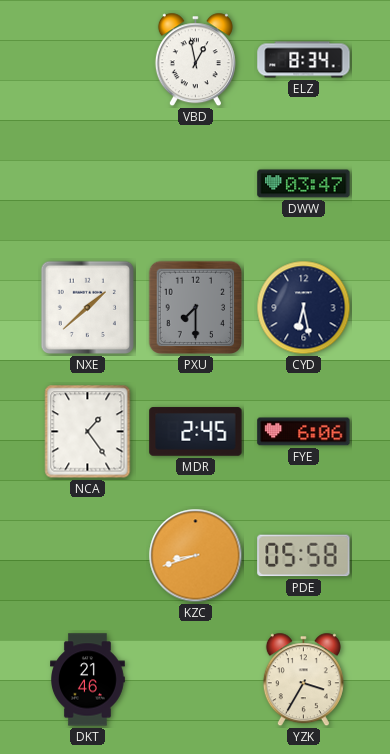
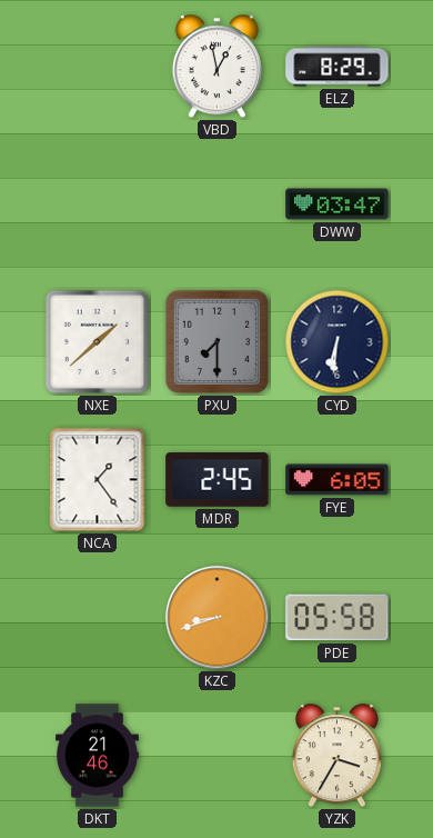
ELZ: 8:34 -> 8:29 (338, 67)
CYD: 6:28 -> 6:31 (338, 342)
FYE: 6:06 -> 6:05 (338, 480)
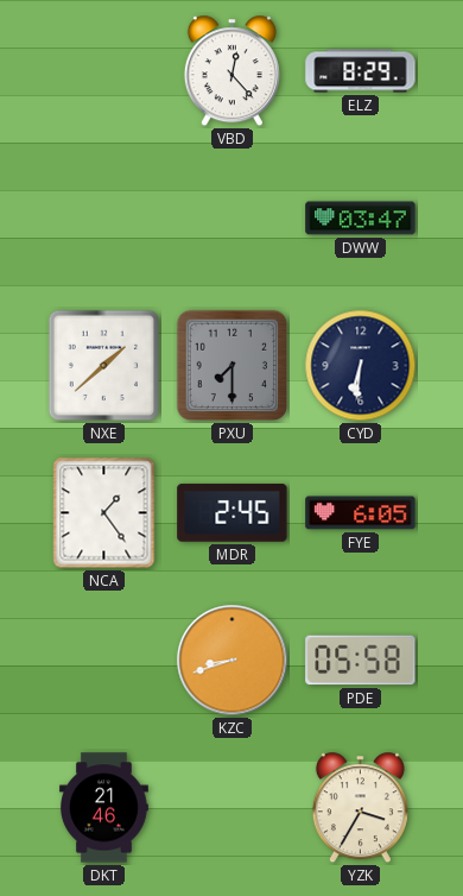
VBD: 12:58 -> 12:23 (231, 71)
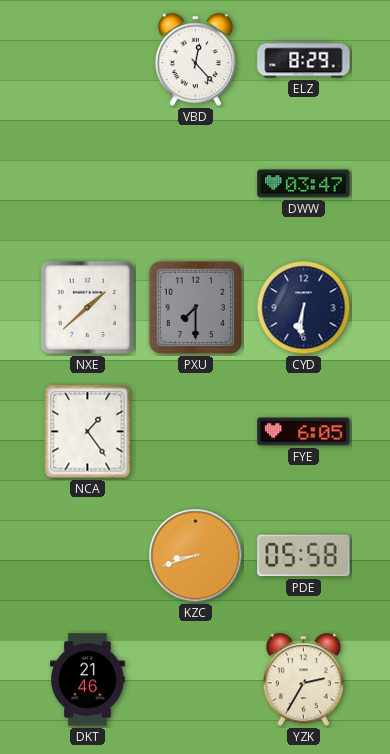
MDR: 2:45 -> none (233, 513)
YZK: 3:35 -> 2:35 (303, 680)
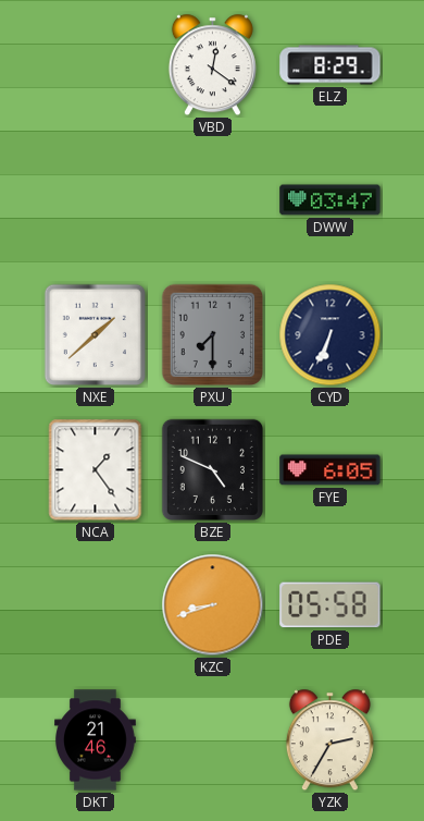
VBD: 12:23 -> 12:21 (212, 65)
CYD: 6:31 -> 6:34 (331, 335)
BZE: none -> 4:49 (212, 469)
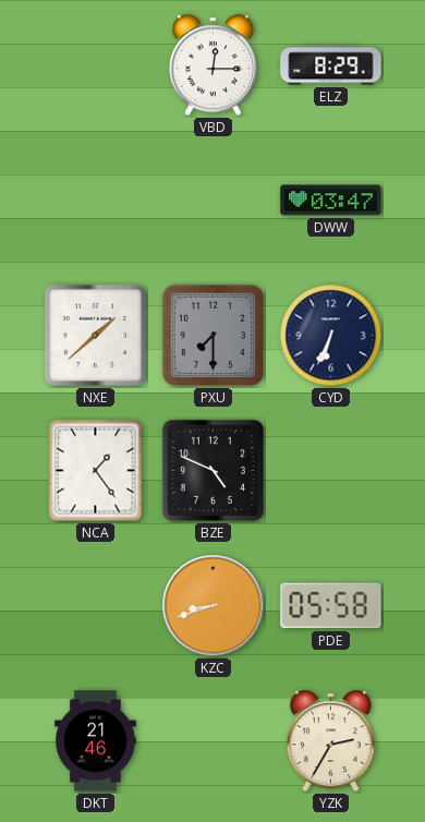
VBD: 12:21 -> 12:15 (212, 65)
FYE: 6:05 -> none (331, 470)
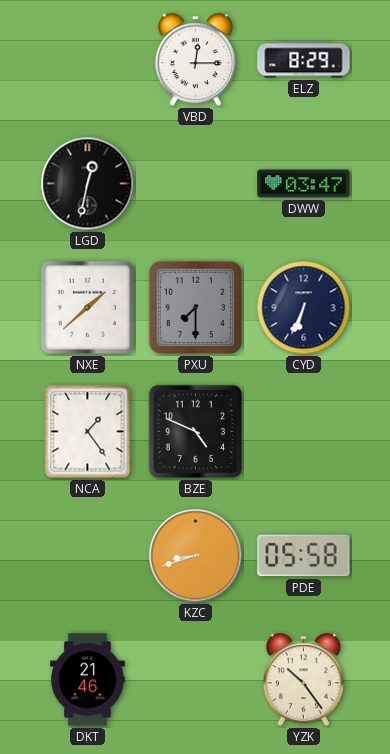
LGD: none -> 12:32 (88, 184)
YZK: 2:35 -> 10:24 (303, 680)
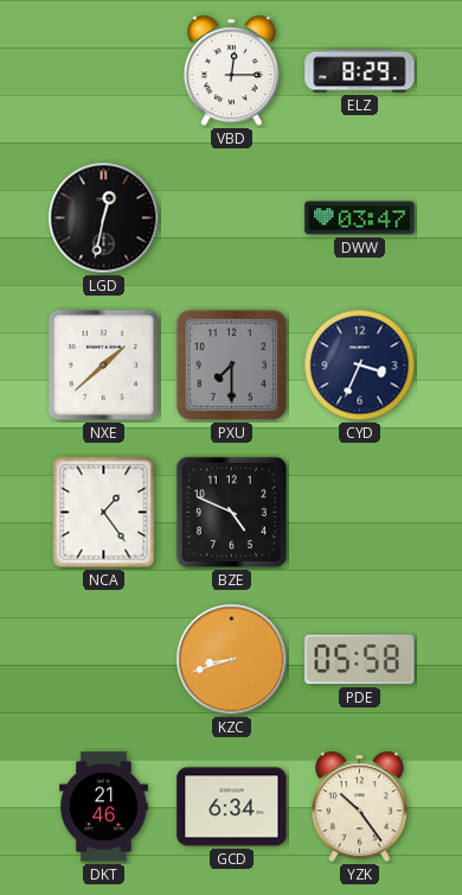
CYD: 6:34 -> 3:34 (360, 366)
GCD: none -> 6:34 (232, 807)
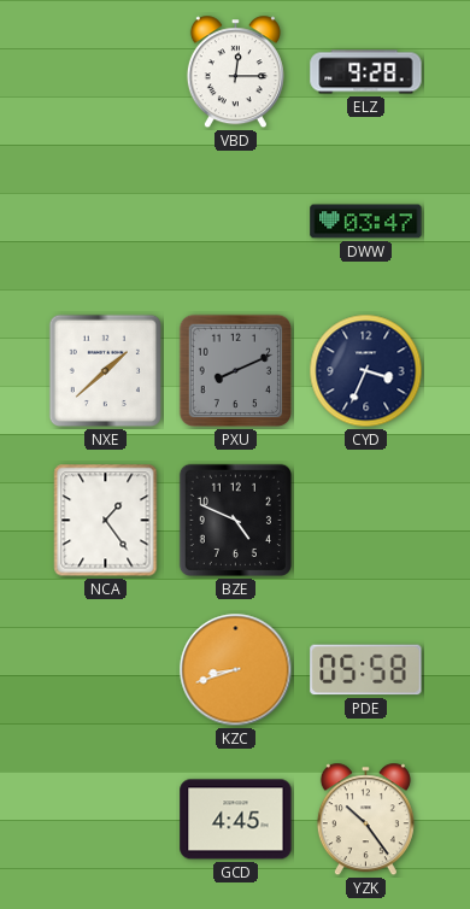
ELZ: 8:29 -> 9:28 (366, 72)
LGD: 12:32 -> none (104, 218)
PXU: 7:30 -> 8:11 (236, 371)
DKT: 21:46 -> none (104, 807)
GCD: 6:34 -> 4:45 (236, 820)
